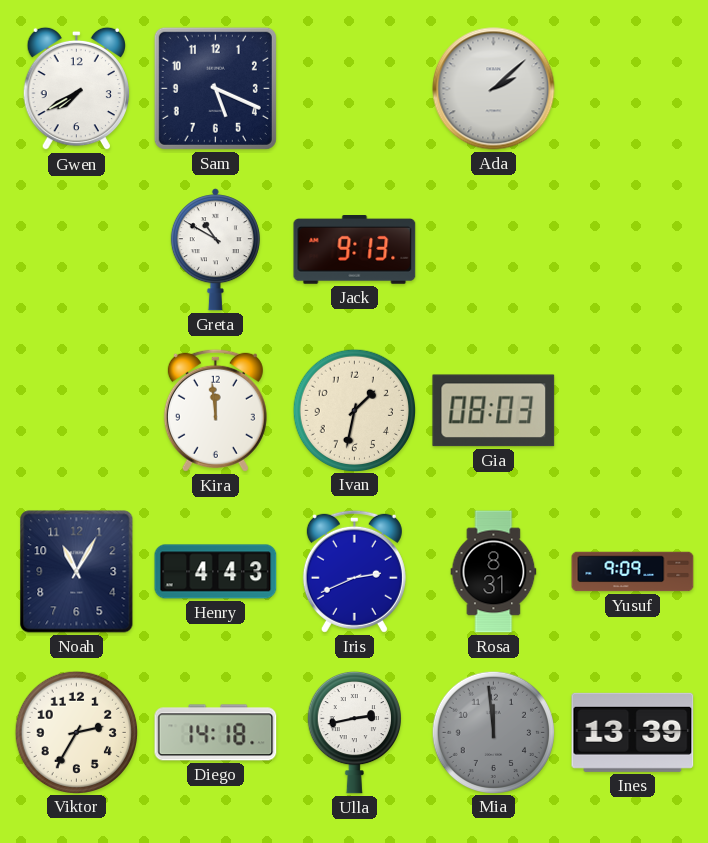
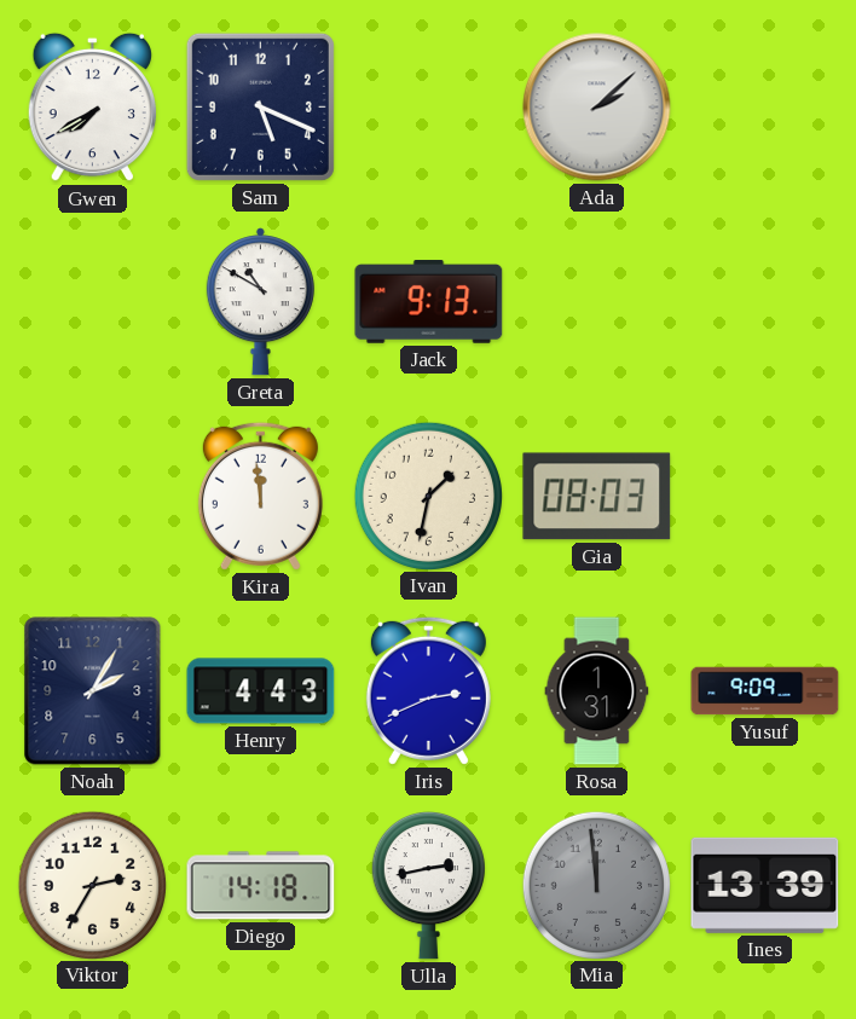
Noah: 11:05 -> 2:05 (93, 691)
Rosa: 8:31 -> 1:31 (597, 691)
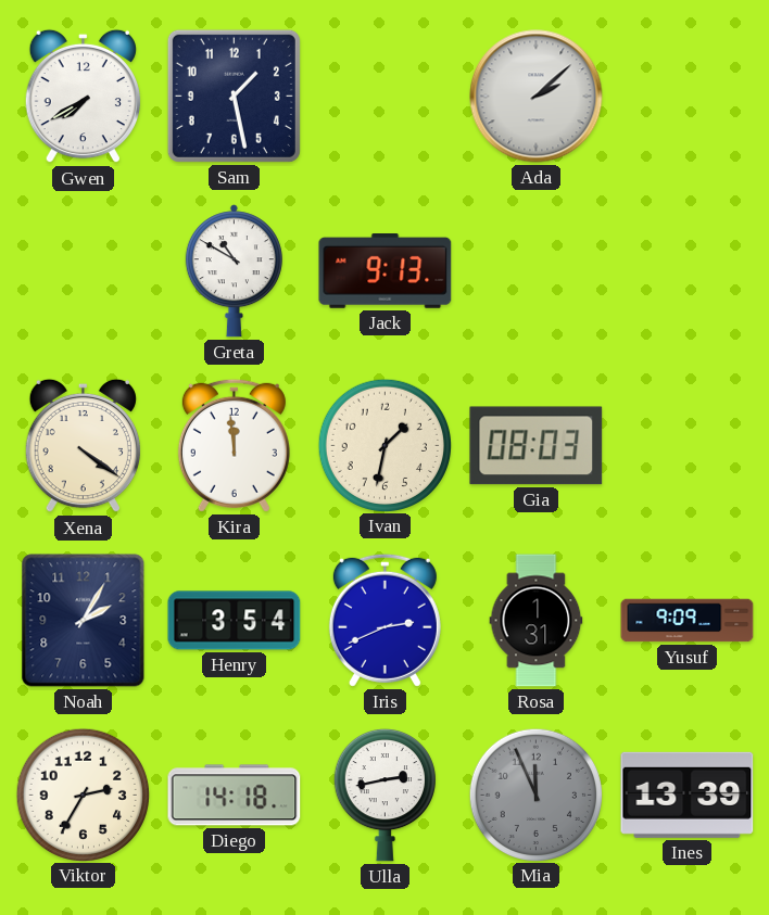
Sam: 5:19 -> 1:28 (234, 96)
Xena: none -> 4:21 (83, 446)
Henry: 4:43 -> 3:54 (235, 621)
Mia: 11:59 -> 11:56 (535, 795)
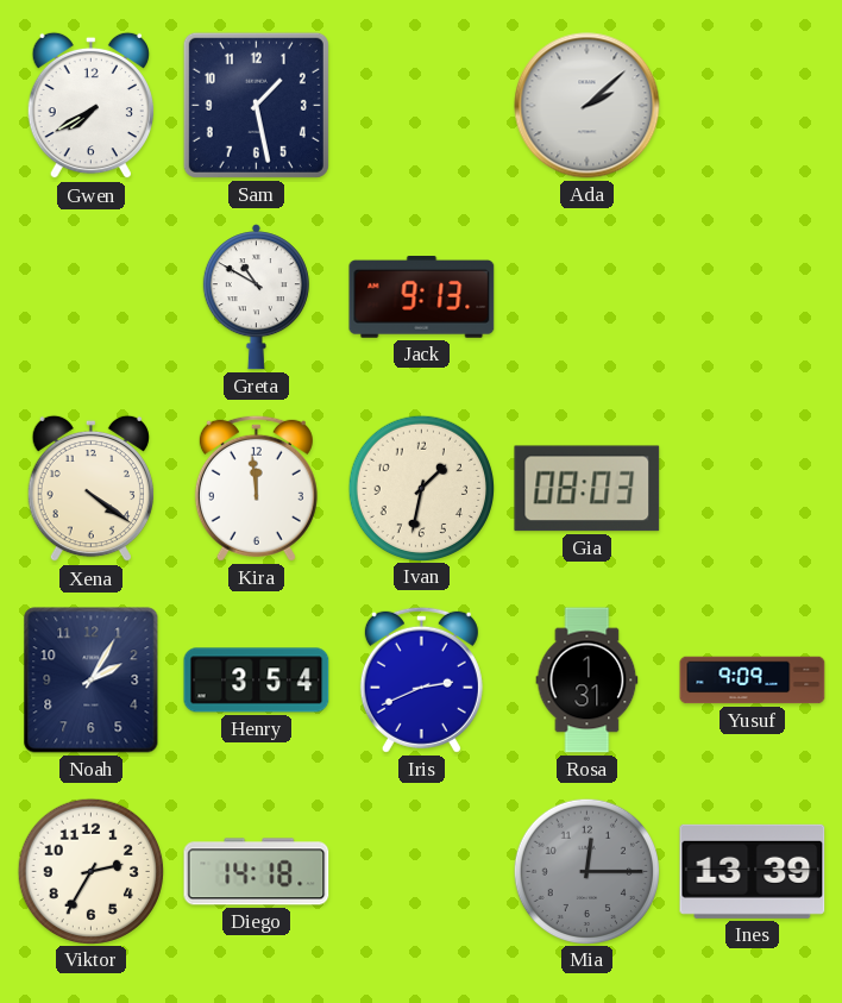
Ulla: 2:43 -> none (384, 795)
Mia: 11:56 -> 12:15 (586, 871)
